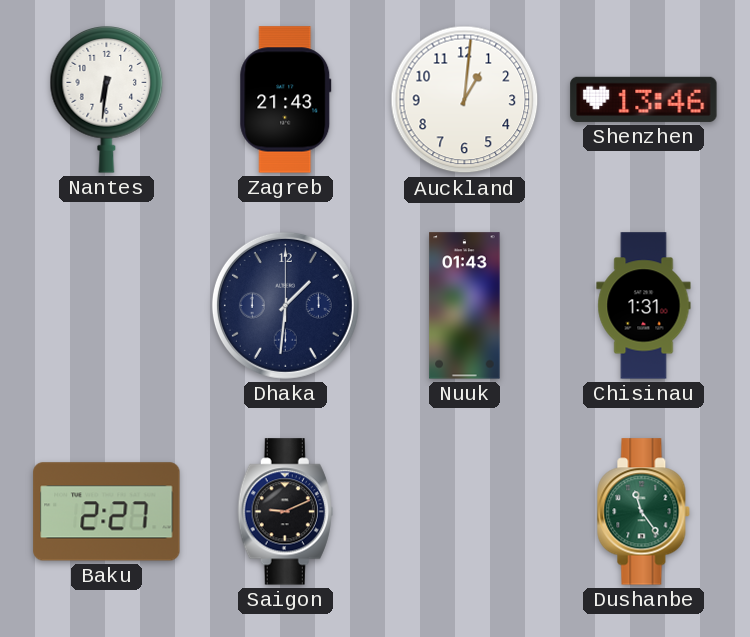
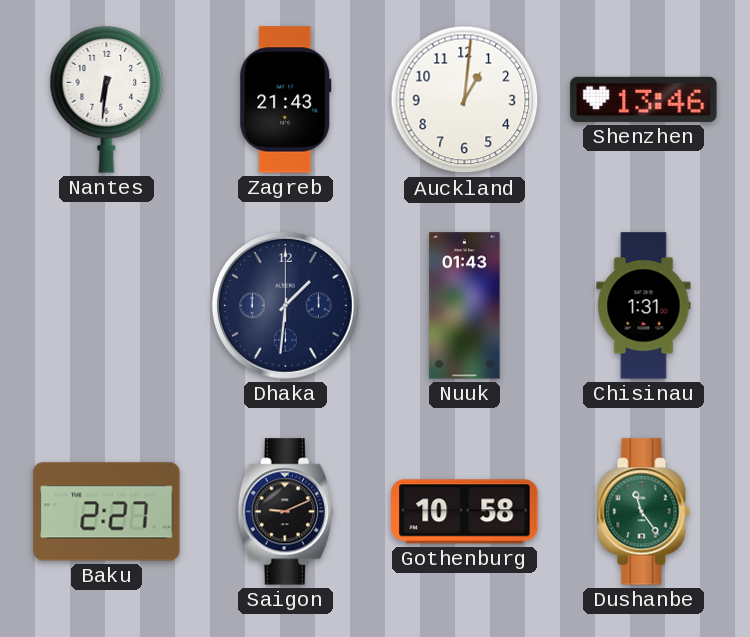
Gothenburg: none -> 10:58 (465, 512)
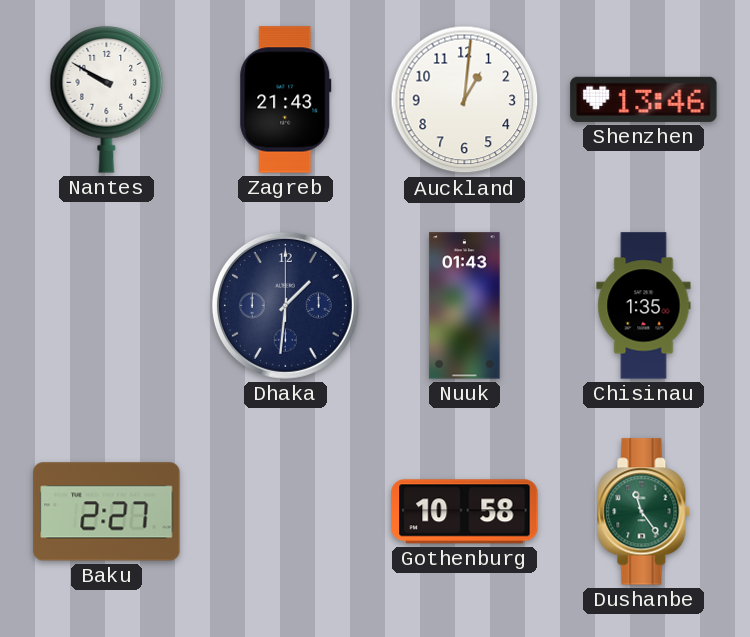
Nantes: 6:31 -> 9:50 (107, 100)
Chisinau: 1:31 -> 1:35 (644, 306)
Saigon: 9:11 -> none (285, 512)
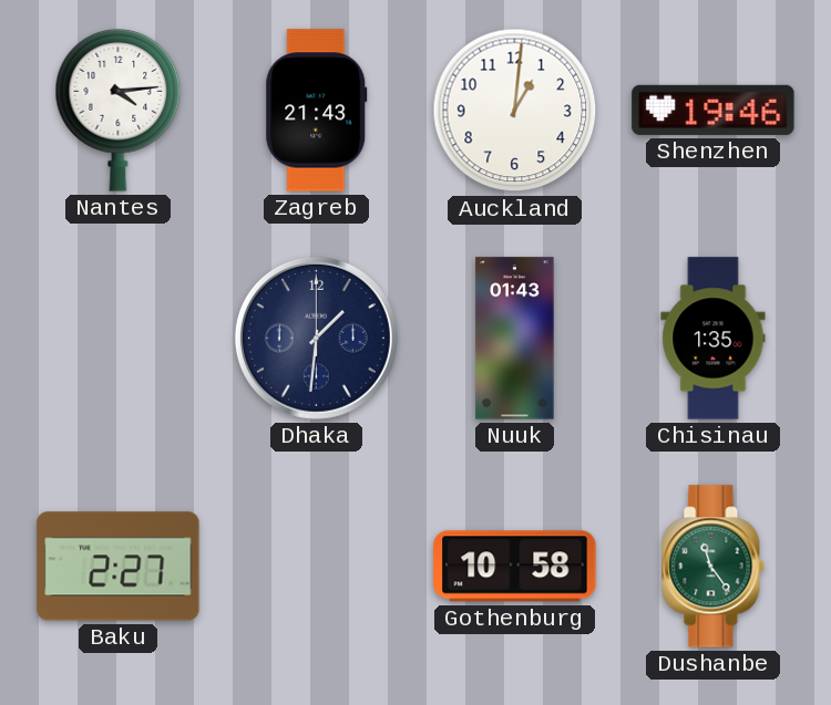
Nantes: 9:50 -> 4:14 (119, 111)
Shenzhen: 13:46 -> 19:46 (714, 110)
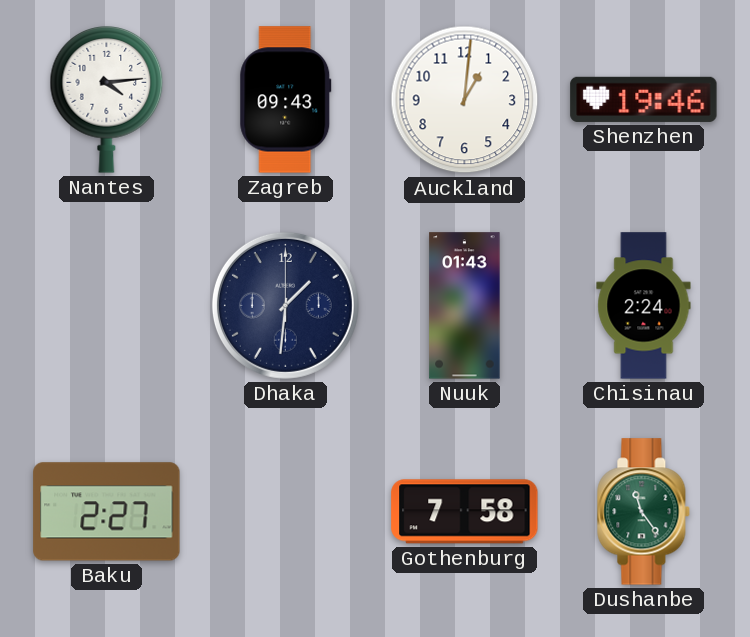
Zagreb: 21:43 -> 09:43 (286, 100)
Chisinau: 1:35 -> 2:24 (644, 306)
Gothenburg: 10:58 -> 7:58 (465, 512)
